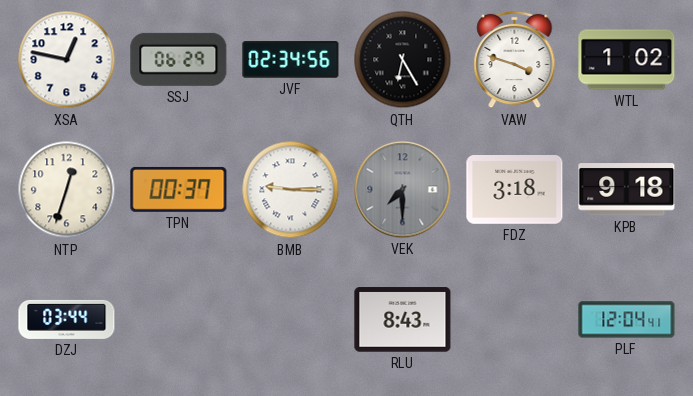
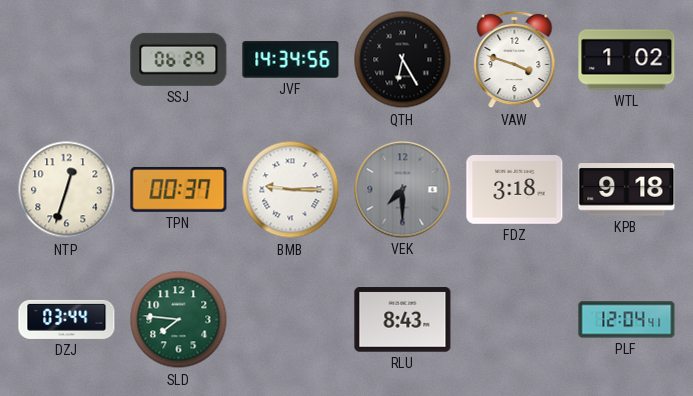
XSA: 12:47 -> none (67, 60)
JVF: 02:34 -> 14:34 (291, 60)
SLD: none -> 7:46 (179, 320)
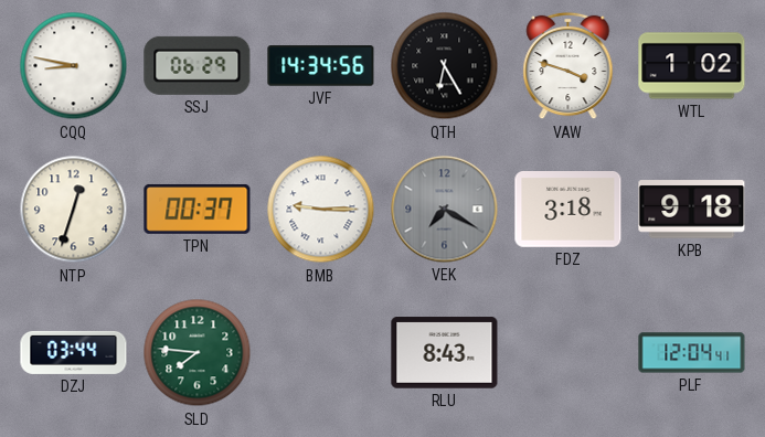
CQQ: none -> 8:47 (74, 66)
VEK: 7:30 -> 7:20 (445, 210)
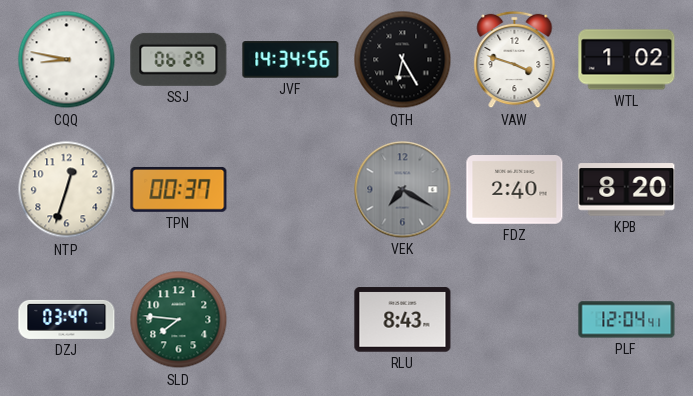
BMB: 9:15 -> none (321, 210)
FDZ: 3:18 -> 2:40 (515, 190)
KPB: 9:18 -> 8:20 (627, 190)
DZJ: 03:44 -> 03:47 (67, 319)
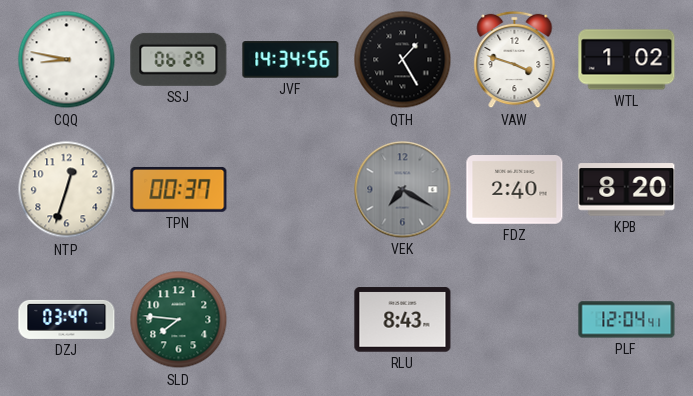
QTH: 6:25 -> 1:25 (403, 60)
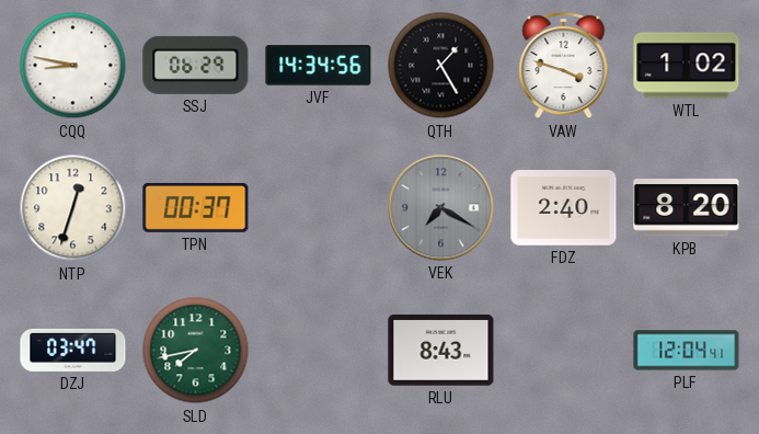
SLD: 7:46 -> 7:43 (196, 351)
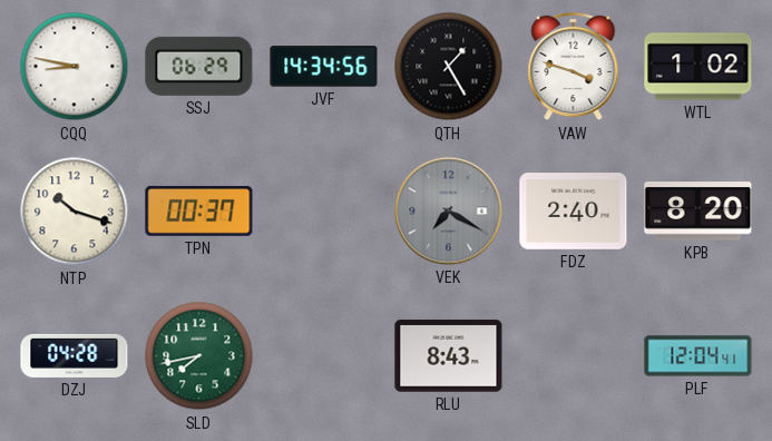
NTP: 12:33 -> 10:18 (75, 212)
DZJ: 03:47 -> 04:28 (75, 355)
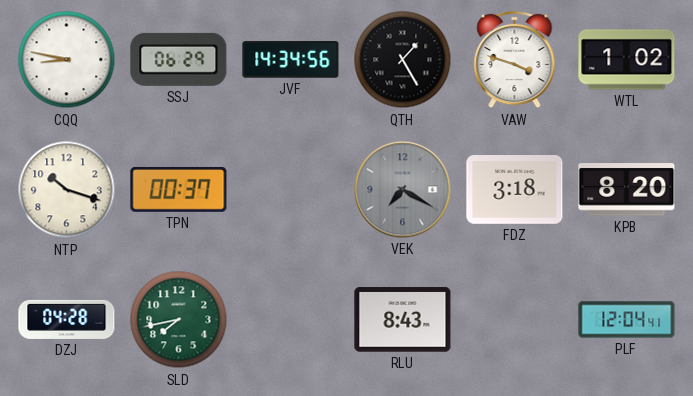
FDZ: 2:40 -> 3:18 (515, 190)
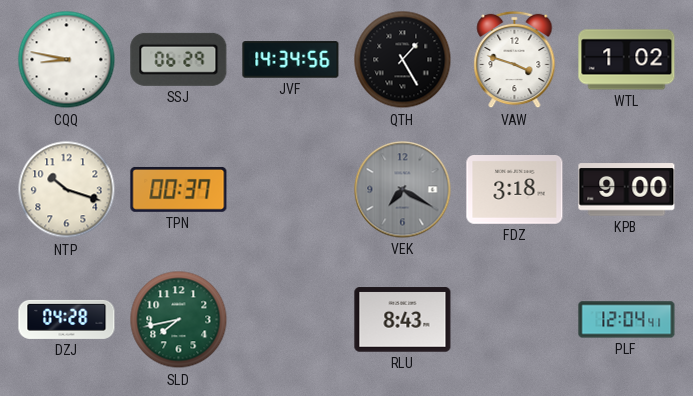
KPB: 8:20 -> 9:00 (627, 190)
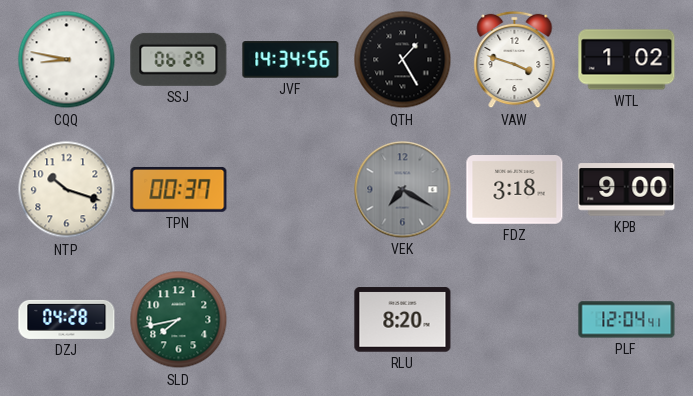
RLU: 8:43 -> 8:20 (403, 320)
